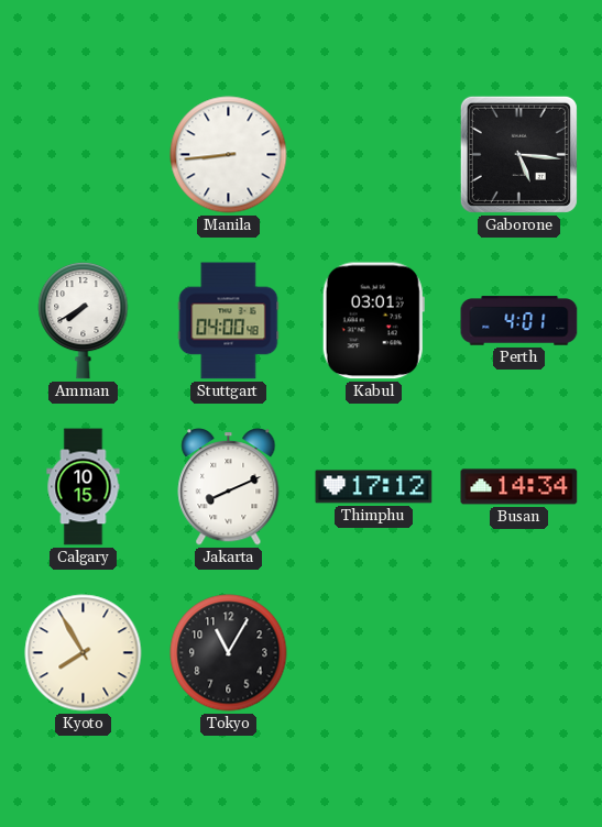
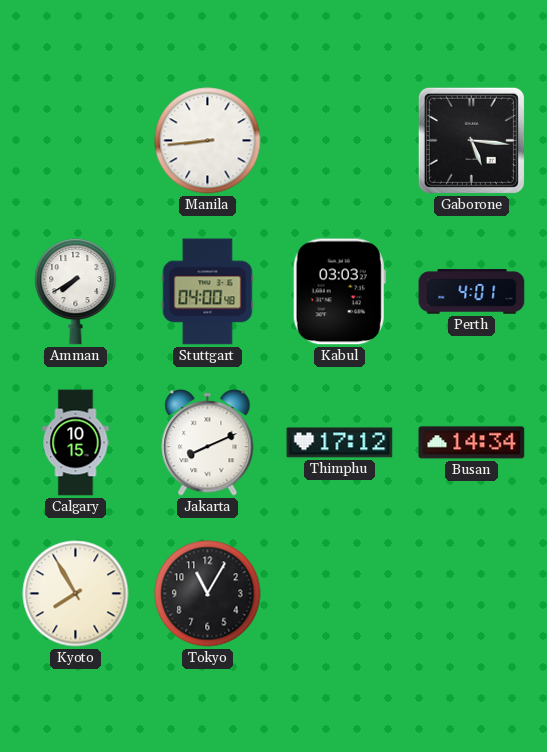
Kabul: 03:01 -> 03:03 (339, 292)
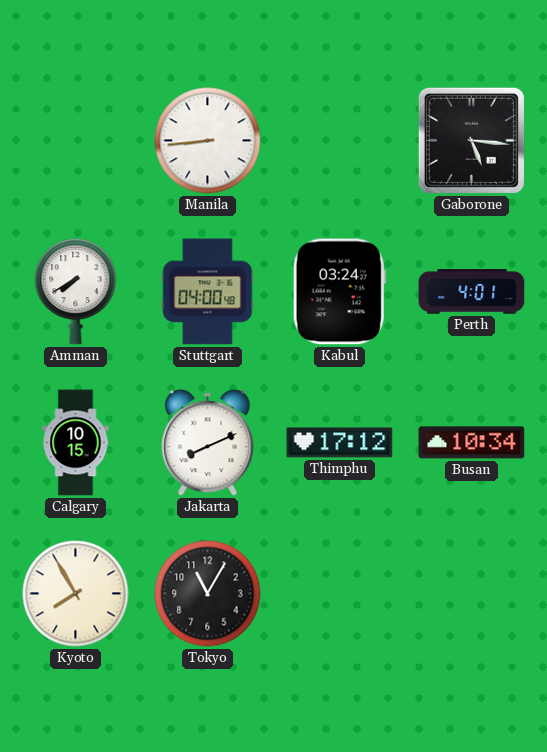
Kabul: 03:03 -> 03:24 (339, 292)
Busan: 14:34 -> 10:34 (472, 443)
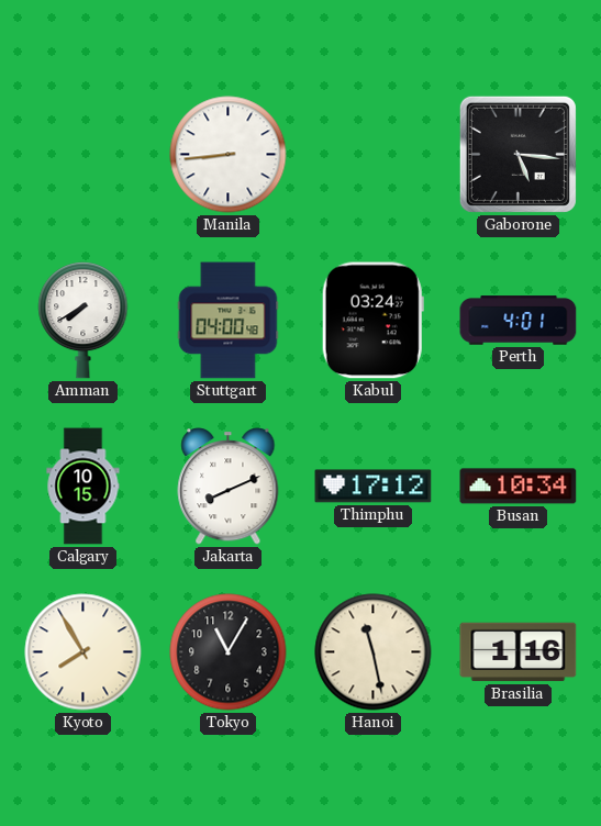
Hanoi: none -> 11:28 (374, 652)
Brasilia: none -> 1:16 (519, 652)
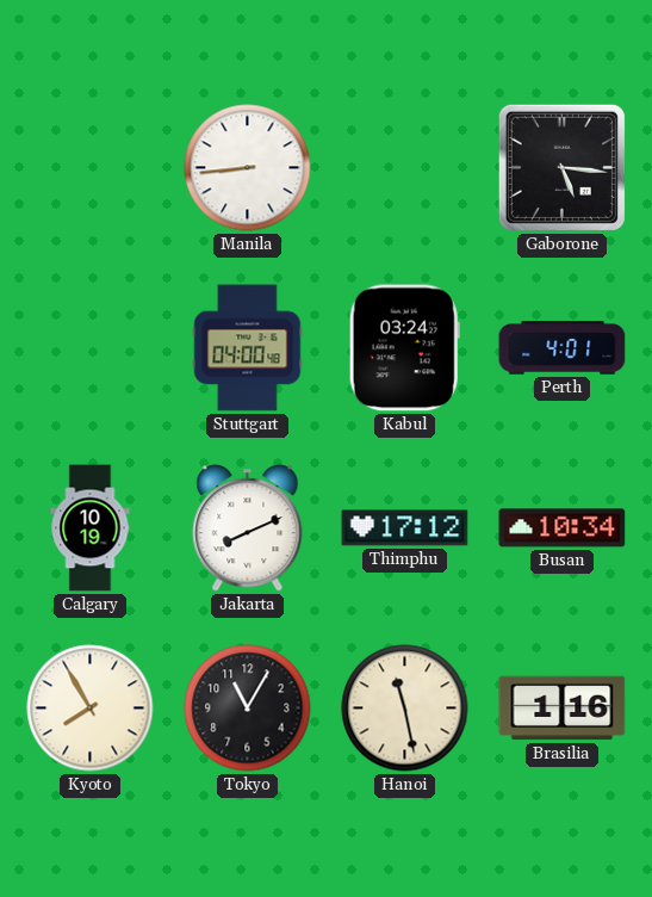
Amman: 7:40 -> none (84, 320)
Calgary: 10:15 -> 10:19 (91, 528)
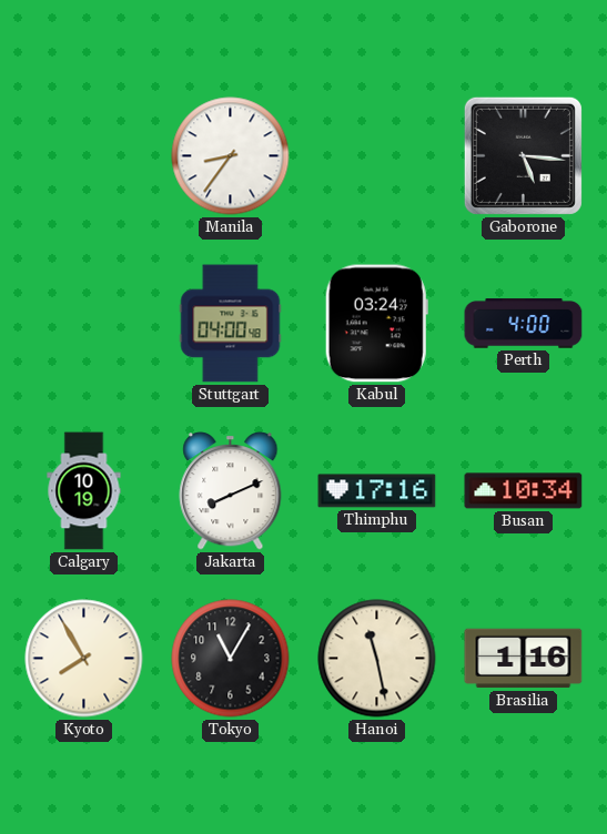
Manila: 8:44 -> 8:36 (231, 156)
Perth: 4:01 -> 4:00 (524, 324)
Thimphu: 17:12 -> 17:16 (377, 491)
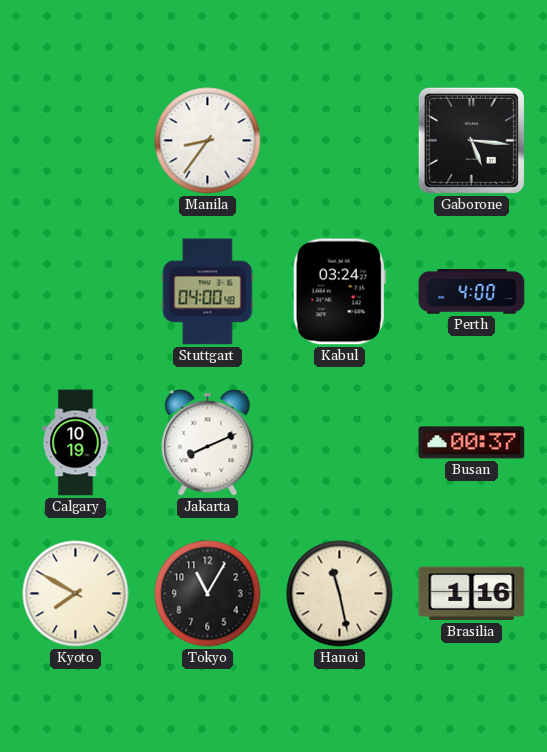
Thimphu: 17:16 -> none (377, 491)
Busan: 10:34 -> 00:37 (472, 443)
Kyoto: 7:55 -> 7:50 (76, 594)
